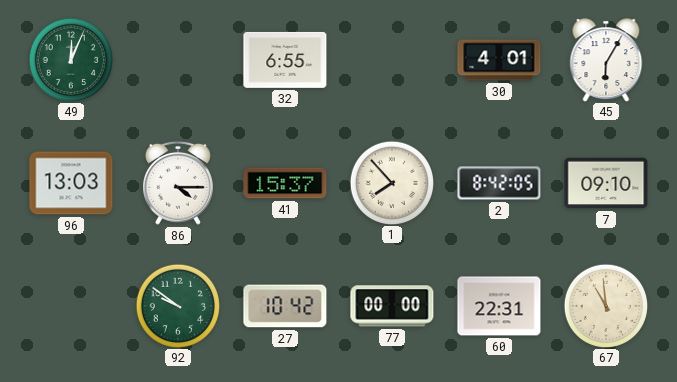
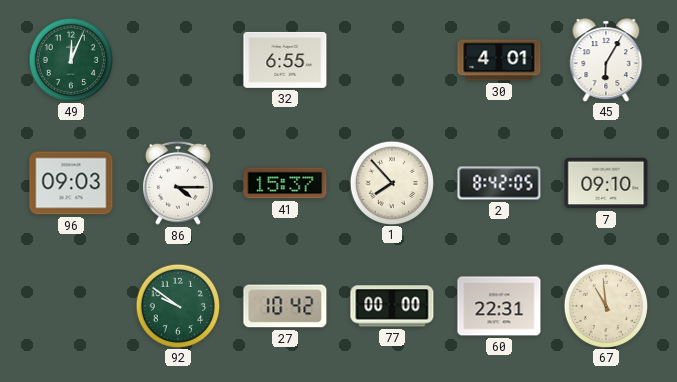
96: 13:03 -> 09:03 (71, 183)
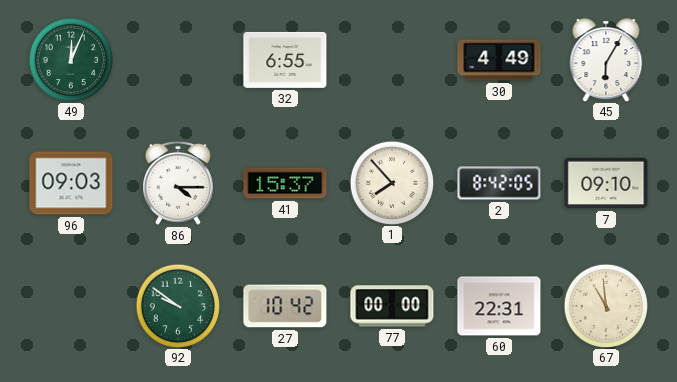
30: 4:01 -> 4:49 (499, 60)
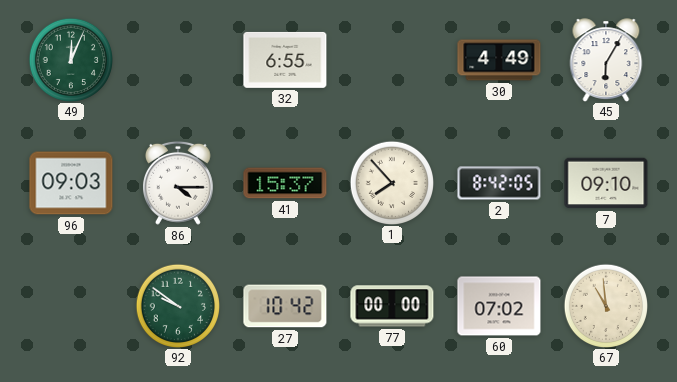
60: 22:31 -> 07:02 (499, 306)
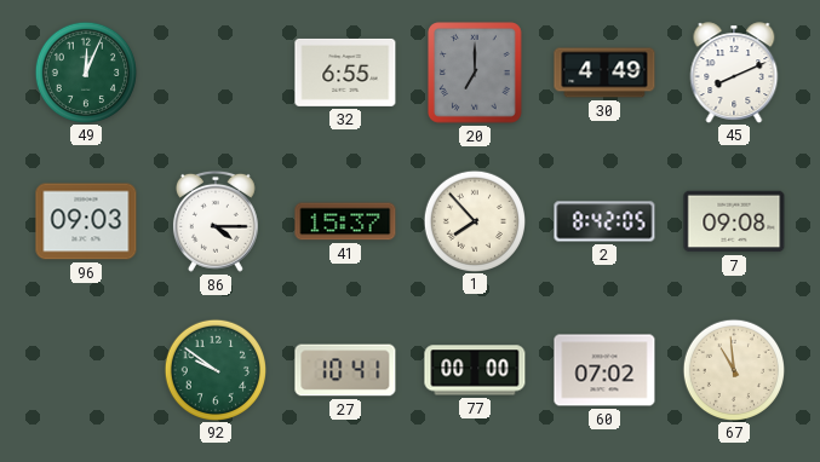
20: none -> 7:00 (476, 73)
45: 6:05 -> 8:11 (734, 73)
7: 09:10 -> 09:08 (734, 221)
27: 10:42 -> 10:41 (345, 370)
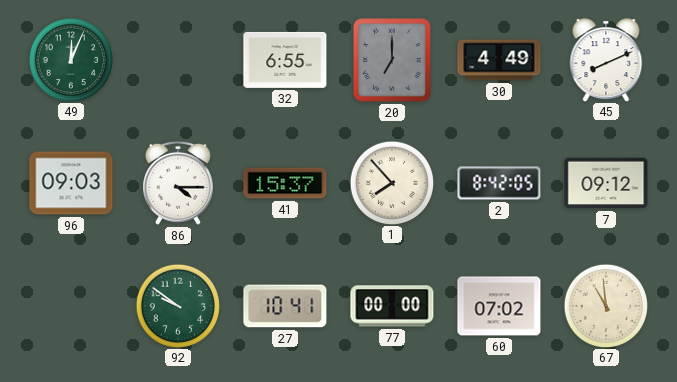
7: 09:08 -> 09:12 (606, 183)
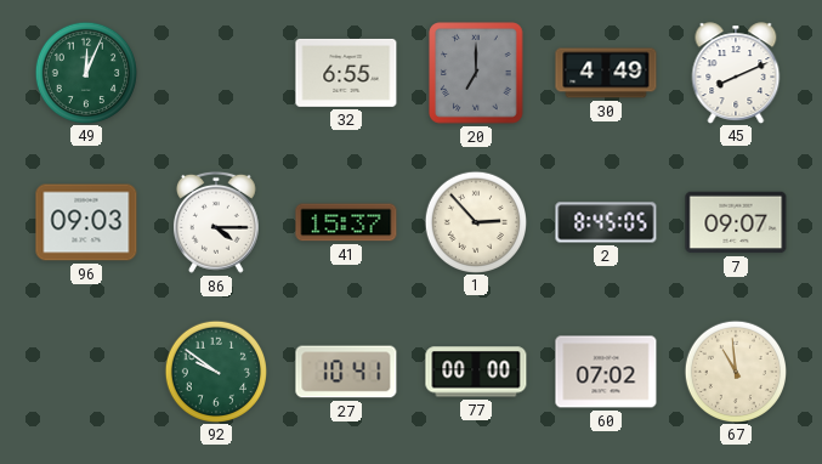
1: 7:53 -> 2:53 (475, 221)
2: 8:42 -> 8:45 (606, 222)
7: 09:12 -> 09:07 (736, 222)
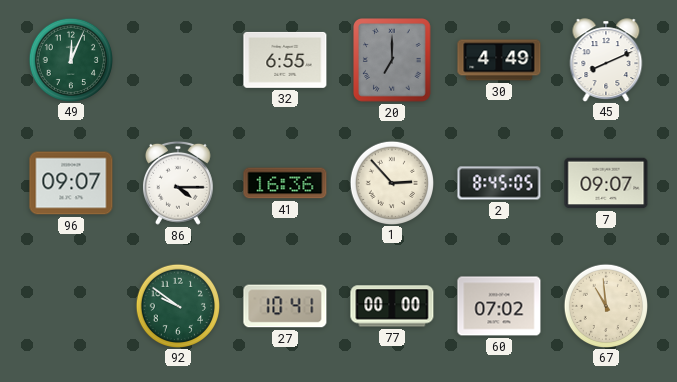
96: 09:03 -> 09:07 (71, 183)
41: 15:37 -> 16:36 (285, 183)
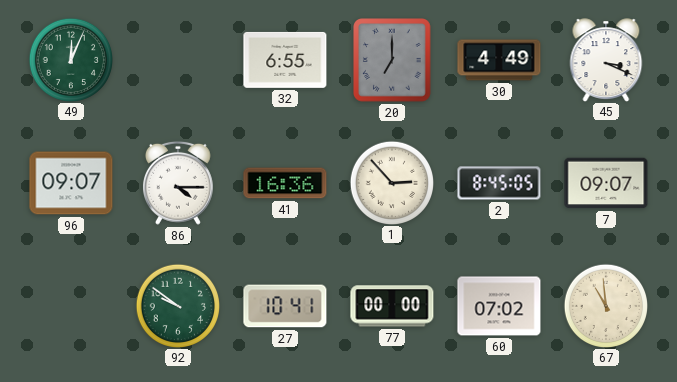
45: 8:11 -> 3:19 (606, 60)
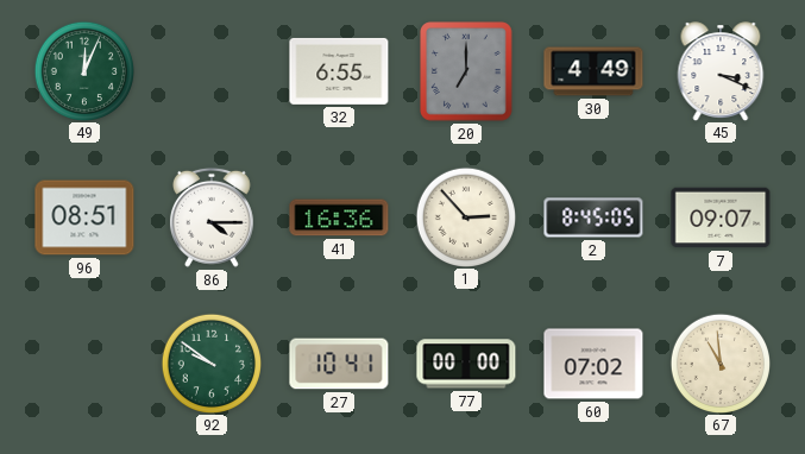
96: 09:07 -> 08:51 (84, 217)
